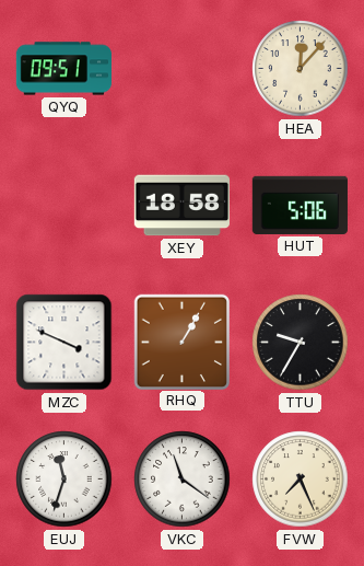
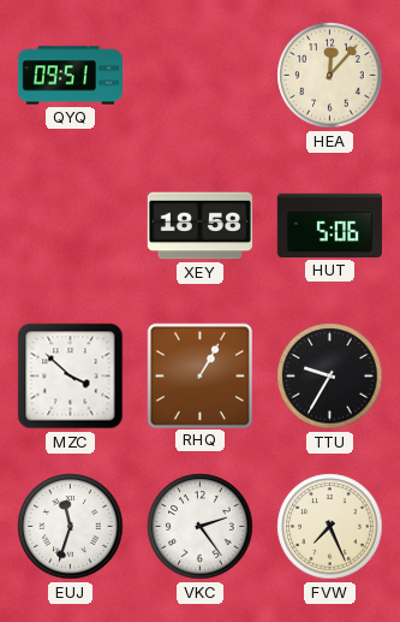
MZC: 3:49 -> 3:52 (71, 377)
VKC: 11:21 -> 2:24 (201, 527)
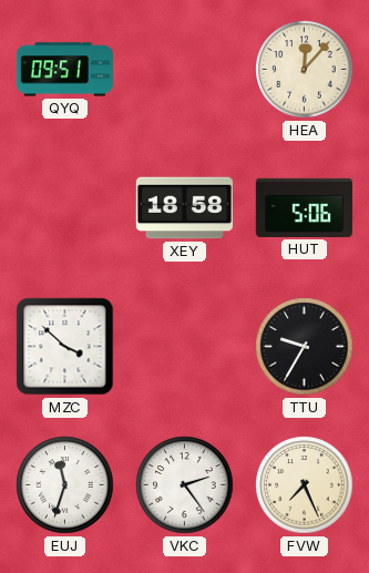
RHQ: 1:05 -> none (199, 375)
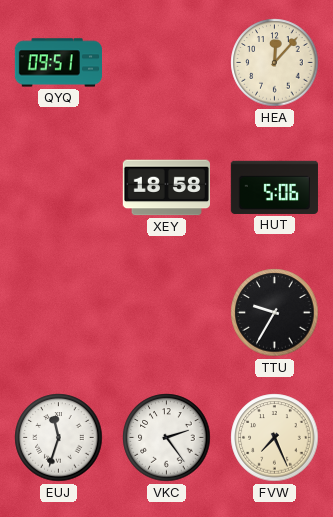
MZC: 3:52 -> none (65, 347)
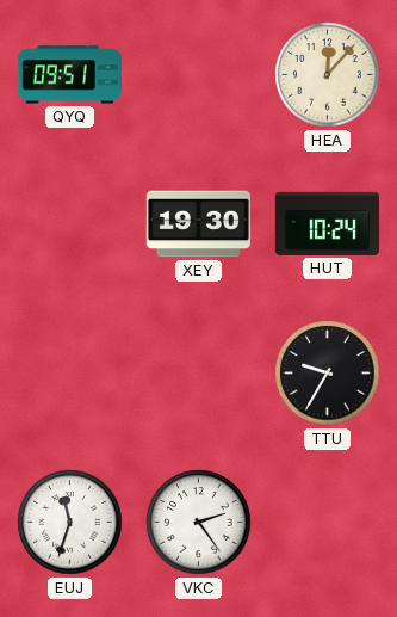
XEY: 18:58 -> 19:30 (198, 224)
HUT: 5:06 -> 10:24 (327, 223)
FVW: 7:26 -> none (275, 438)
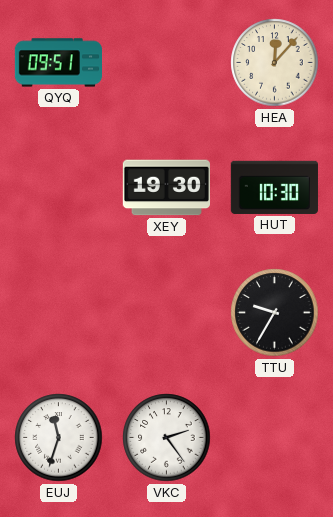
HUT: 10:24 -> 10:30 (274, 187)
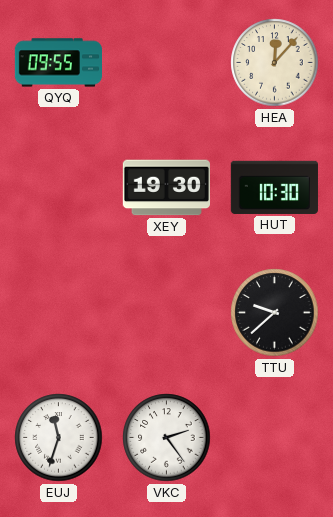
QYQ: 09:51 -> 09:55 (58, 63)
TTU: 9:35 -> 9:38 (275, 313)
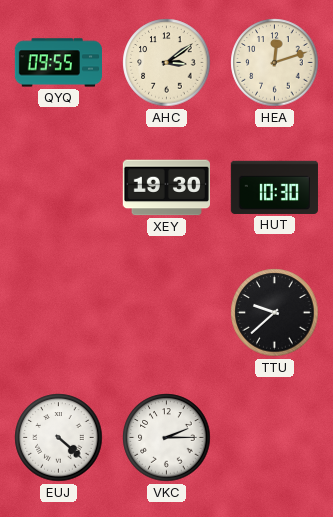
AHC: none -> 3:09 (167, 63)
HEA: 12:07 -> 12:12 (275, 63)
EUJ: 11:33 -> 4:22 (59, 438)
VKC: 2:24 -> 2:15 (167, 438)
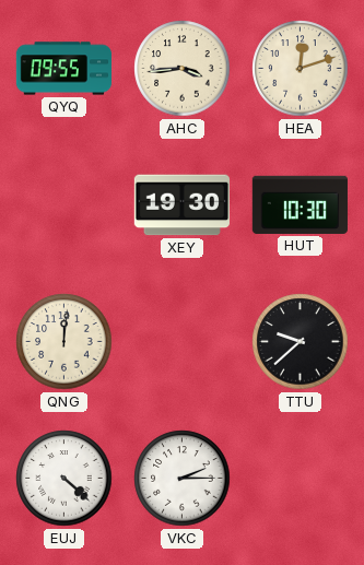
AHC: 3:09 -> 3:44 (183, 69)
QNG: none -> 12:01 (64, 342)
